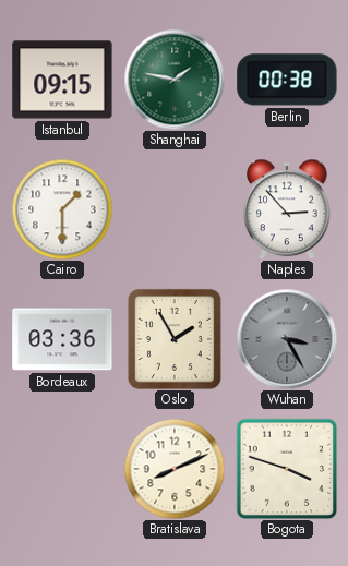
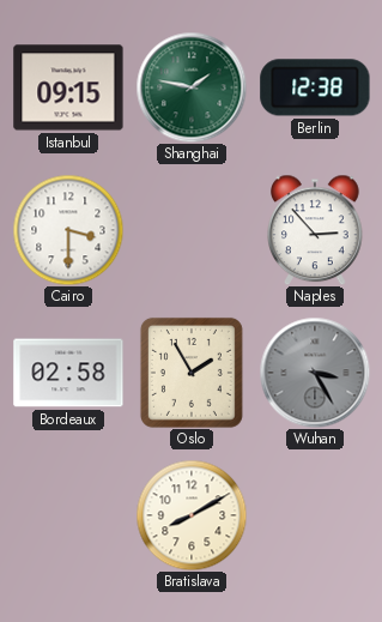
Berlin: 00:38 -> 12:38 (315, 87)
Cairo: 1:30 -> 3:30 (68, 230)
Bordeaux: 03:36 -> 02:58 (68, 373)
Bratislava: 8:11 -> 8:10 (192, 515)
Bogota: 3:48 -> none (287, 469)
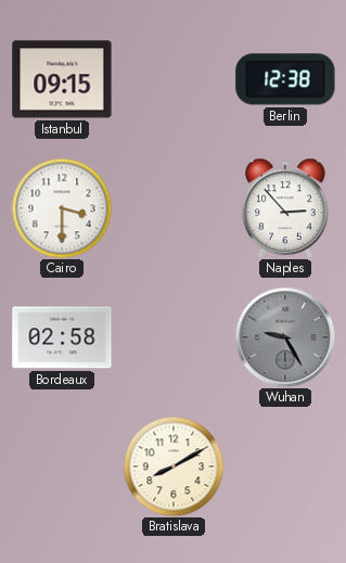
Shanghai: 1:47 -> none (192, 87)
Oslo: 1:55 -> none (192, 373)
Wuhan: 3:25 -> 9:25 (285, 337)
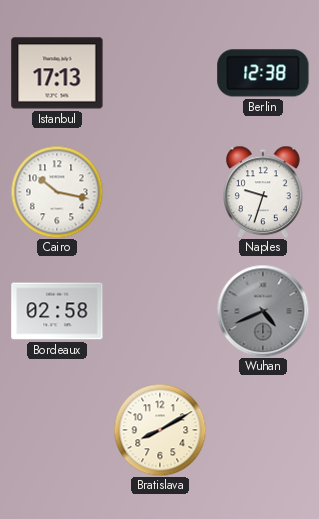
Istanbul: 09:15 -> 17:13 (57, 73)
Cairo: 3:30 -> 10:17 (57, 192)
Naples: 2:53 -> 9:33 (264, 192)
Wuhan: 9:25 -> 4:41 (263, 311)
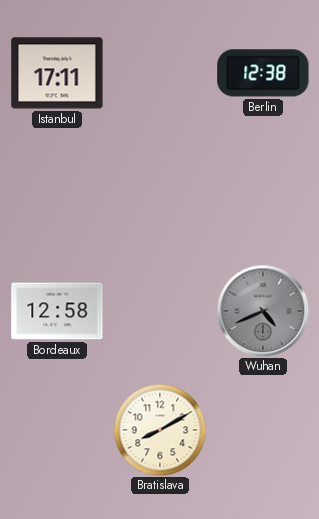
Istanbul: 17:13 -> 17:11 (57, 73)
Cairo: 10:17 -> none (57, 192)
Naples: 9:33 -> none (264, 192)
Bordeaux: 02:58 -> 12:58 (57, 311)
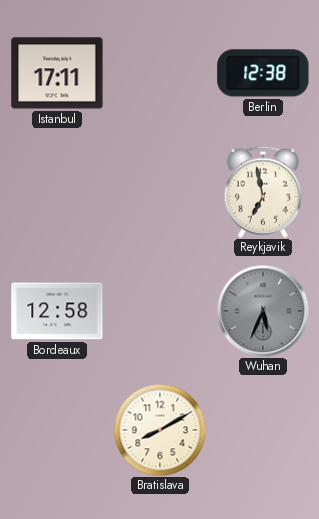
Reykjavik: none -> 6:58 (262, 192)
Wuhan: 4:41 -> 5:34 (263, 311)
